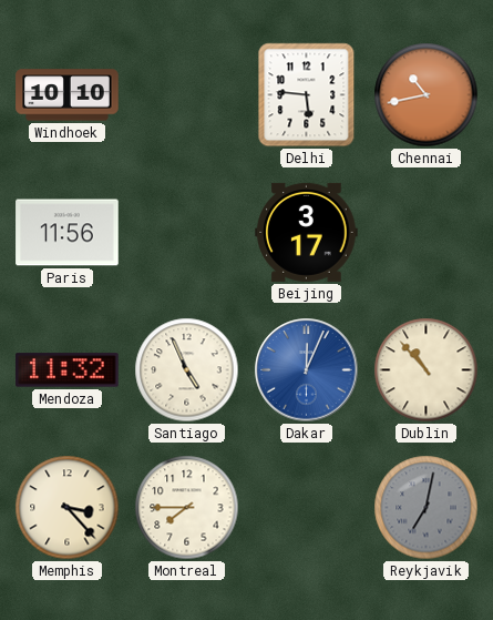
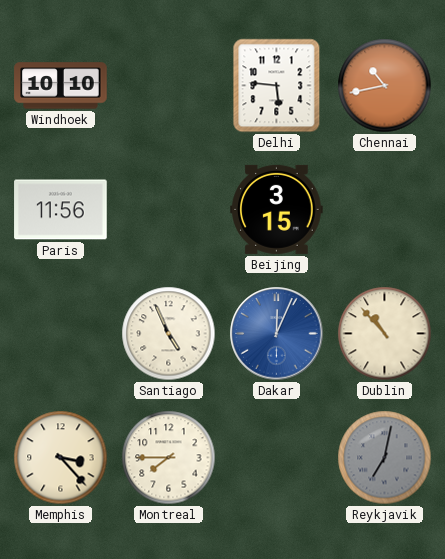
Beijing: 3:17 -> 3:15 (277, 209)
Mendoza: 11:32 -> none (68, 370)
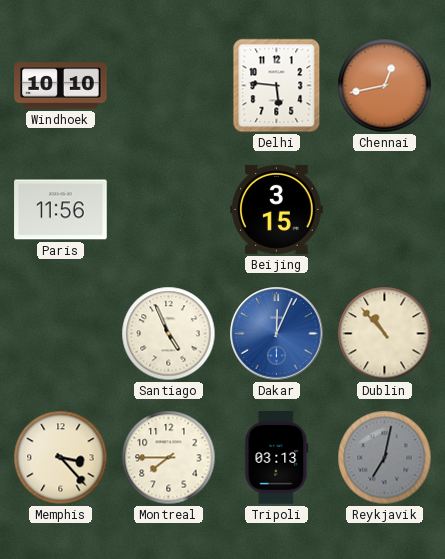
Chennai: 10:43 -> 12:43 (385, 86)
Tripoli: none -> 03:13 (277, 458)
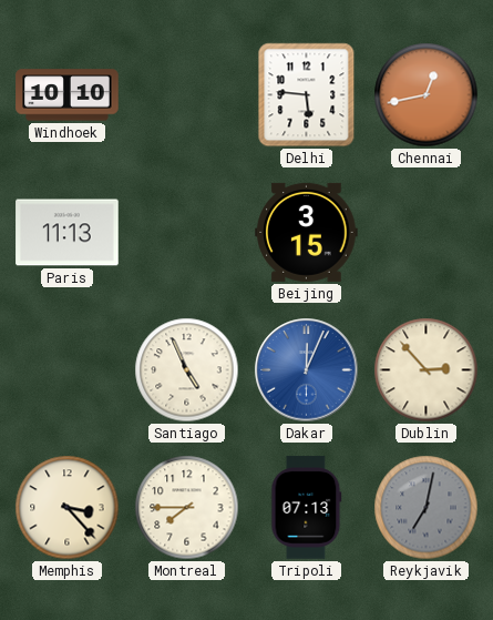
Paris: 11:56 -> 11:13 (68, 233)
Dublin: 10:53 -> 2:53 (427, 370)
Tripoli: 03:13 -> 07:13 (307, 508)
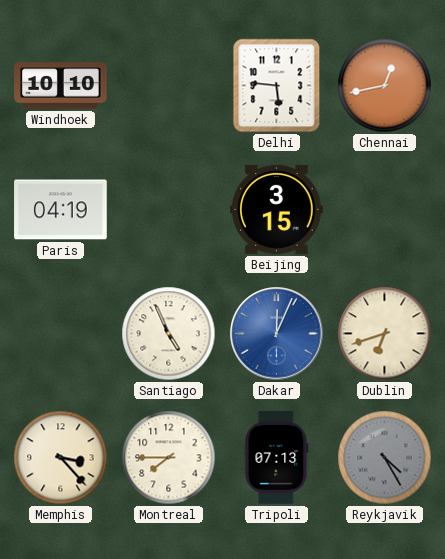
Paris: 11:13 -> 04:19 (61, 210)
Dublin: 2:53 -> 6:42 (385, 334)
Reykjavik: 7:02 -> 4:25 (385, 458)
